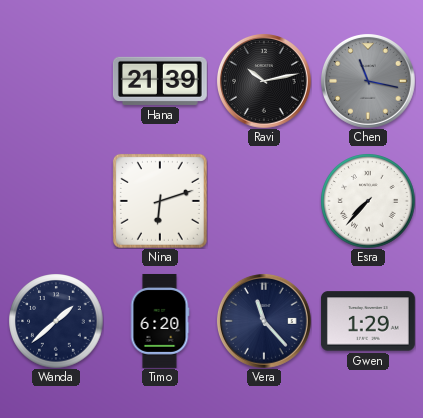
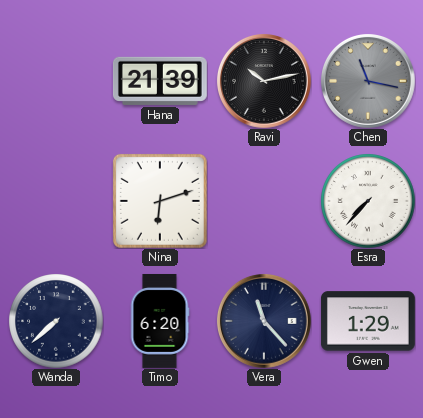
Wanda: 1:38 -> 7:38 (56, 321)
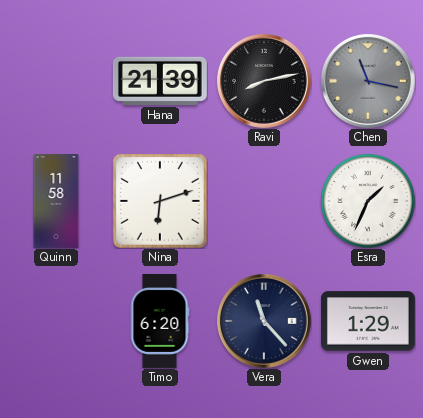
Ravi: 10:13 -> 8:13 (264, 81)
Quinn: none -> 11:58 (56, 202)
Esra: 7:37 -> 1:34 (368, 201)
Wanda: 7:38 -> none (56, 321)
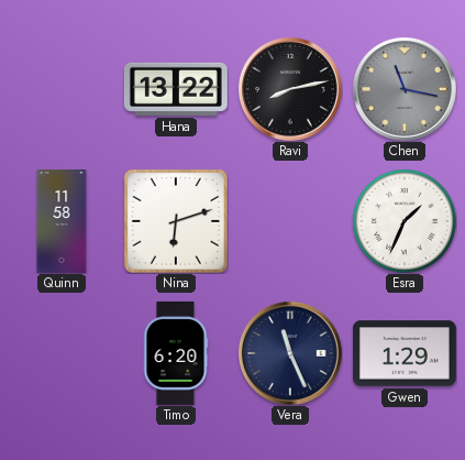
Hana: 21:39 -> 13:22 (176, 89)
Vera: 11:23 -> 11:26 (290, 353)
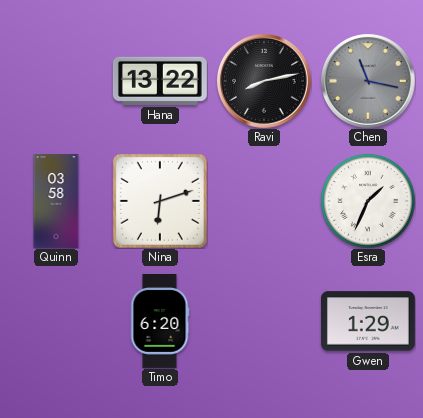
Quinn: 11:58 -> 03:58 (56, 202)
Vera: 11:26 -> none (290, 353)
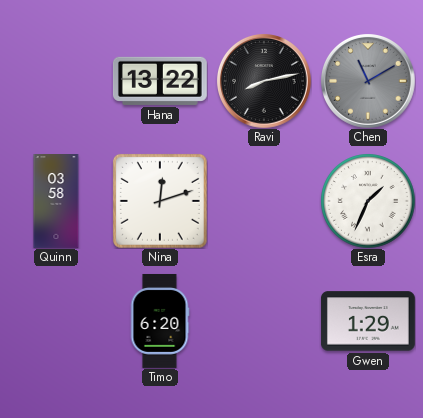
Chen: 11:17 -> 11:10 (368, 81)
Nina: 6:12 -> 12:12 (160, 201)
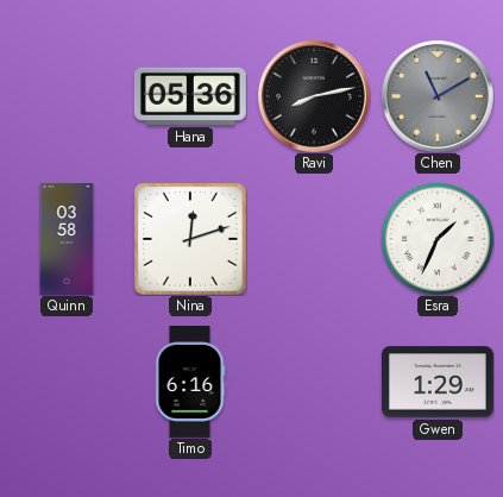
Hana: 13:22 -> 05:36 (190, 96)
Timo: 6:20 -> 6:16 (190, 382)
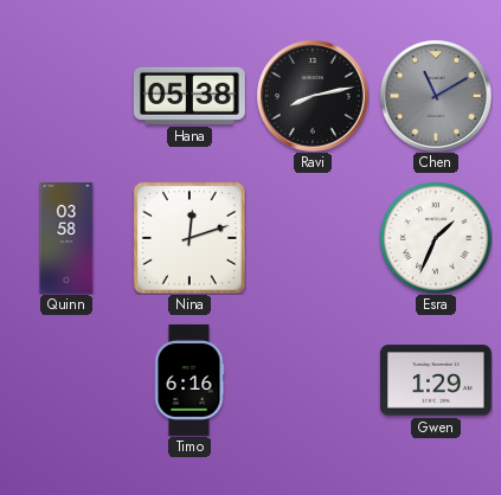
Hana: 05:36 -> 05:38 (190, 96)
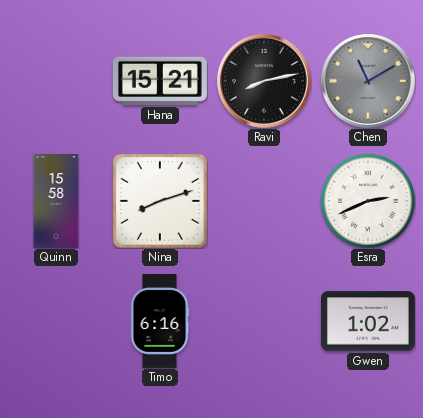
Hana: 05:38 -> 15:21 (160, 81)
Quinn: 03:58 -> 15:58 (56, 202)
Nina: 12:12 -> 8:12 (160, 201)
Esra: 1:34 -> 2:41 (368, 201)
Gwen: 1:29 -> 1:02 (368, 321)
